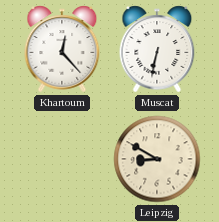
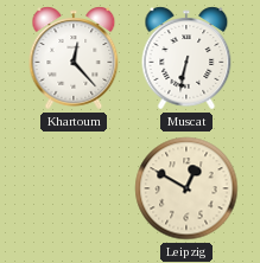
Leipzig: 8:50 -> 12:50 (186, 188)
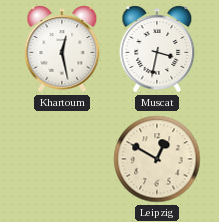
Khartoum: 12:23 -> 12:28 (62, 49)
Muscat: 6:32 -> 3:32 (157, 49)
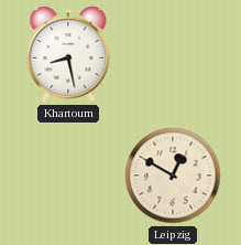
Khartoum: 12:28 -> 8:28 (68, 54)
Muscat: 3:32 -> none (157, 49)
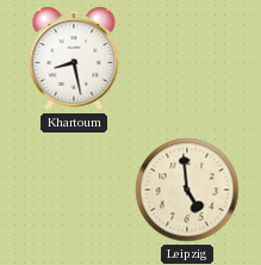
Leipzig: 12:50 -> 4:59 (187, 190)
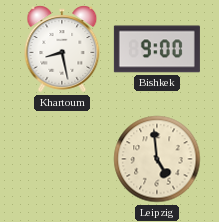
Bishkek: none -> 9:00 (157, 49)
